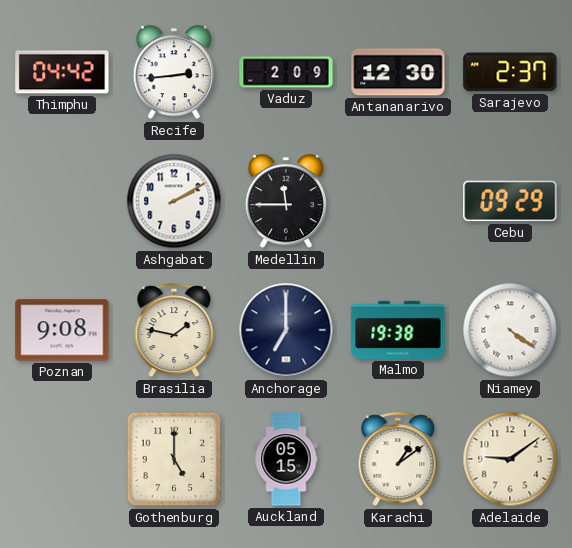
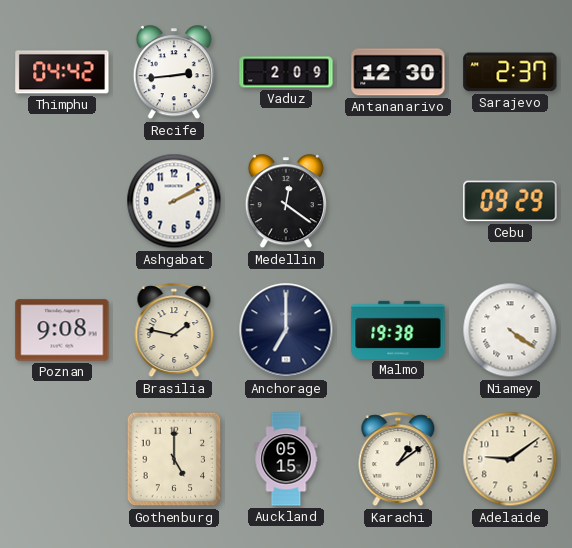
Medellin: 11:45 -> 12:21 (286, 202)
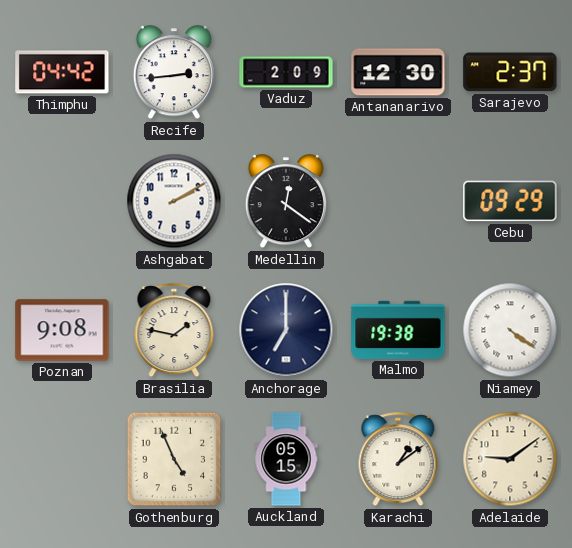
Gothenburg: 5:00 -> 4:56 (174, 459)
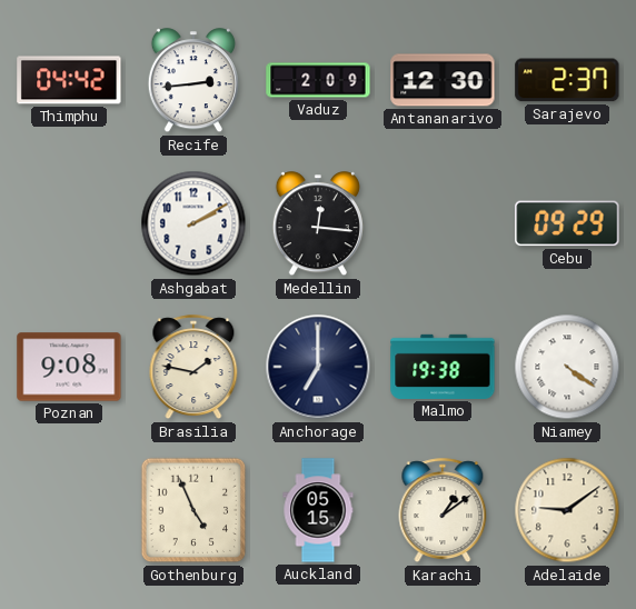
Medellin: 12:21 -> 12:16 (318, 224)
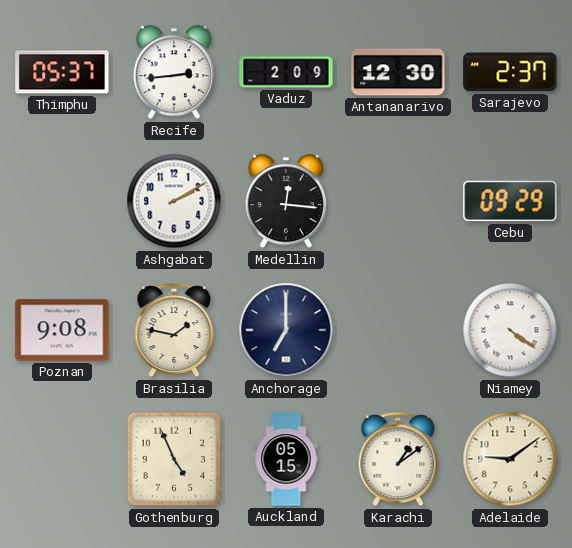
Thimphu: 04:42 -> 05:37 (62, 72)
Malmo: 19:38 -> none (443, 367)
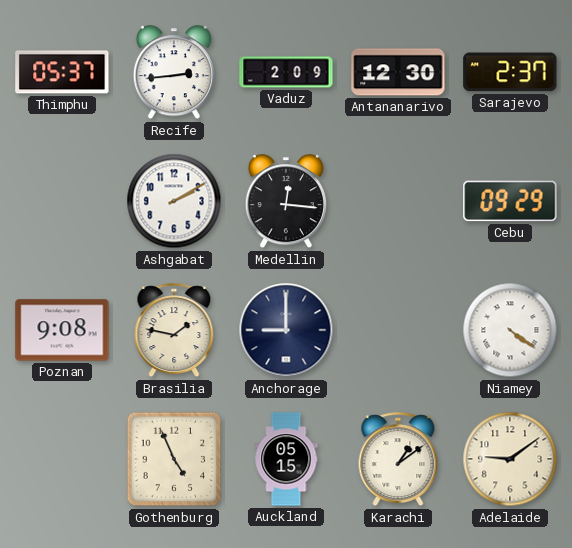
Anchorage: 7:00 -> 9:00 (286, 330)
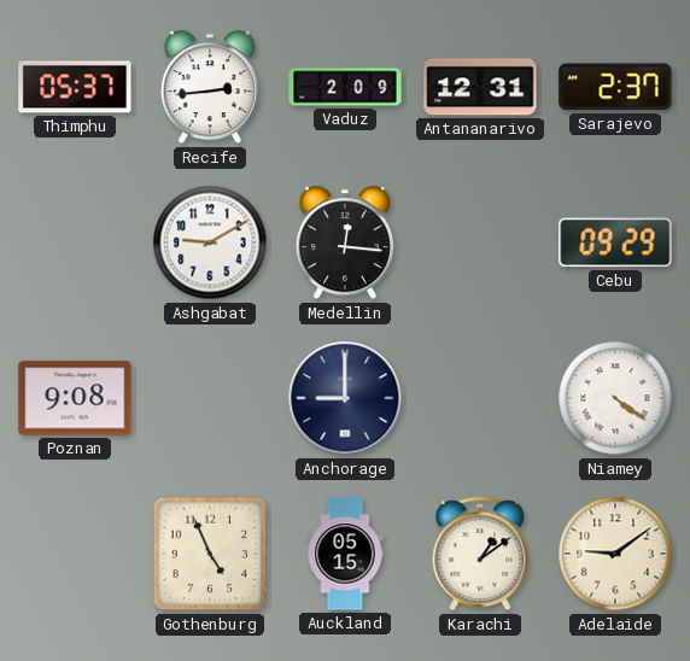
Antananarivo: 12:30 -> 12:31 (480, 87)
Ashgabat: 2:10 -> 9:10 (210, 242)
Brasilia: 1:47 -> none (174, 331)
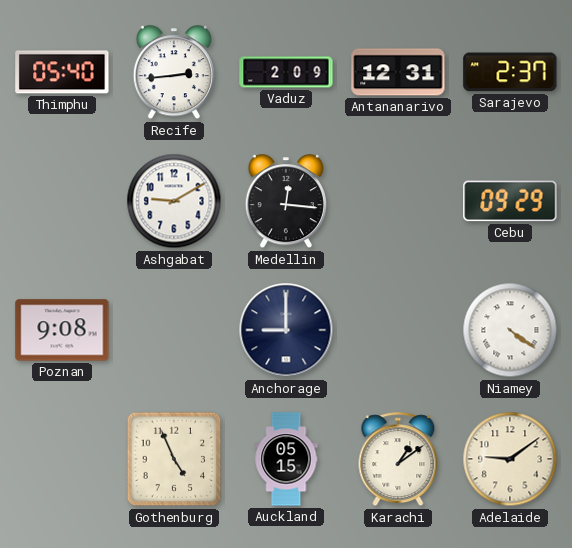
Thimphu: 05:37 -> 05:40 (62, 72)
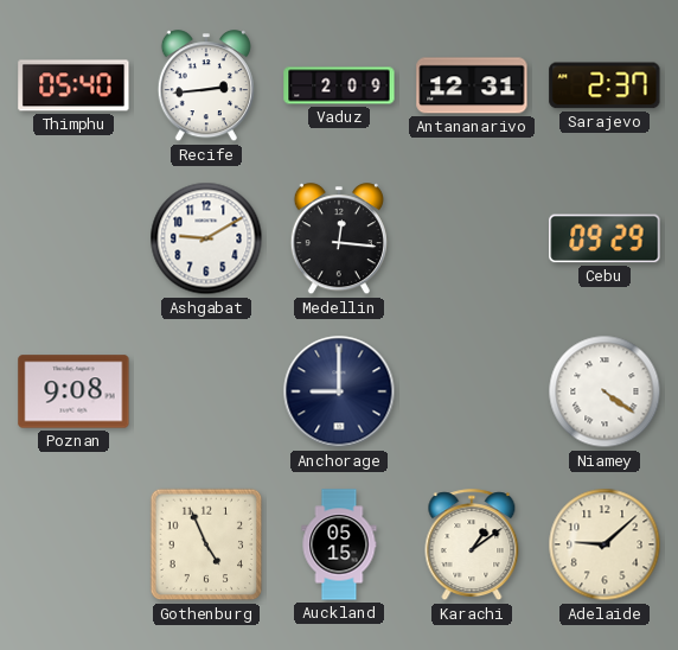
Adelaide: 9:09 -> 9:08 (605, 544)
